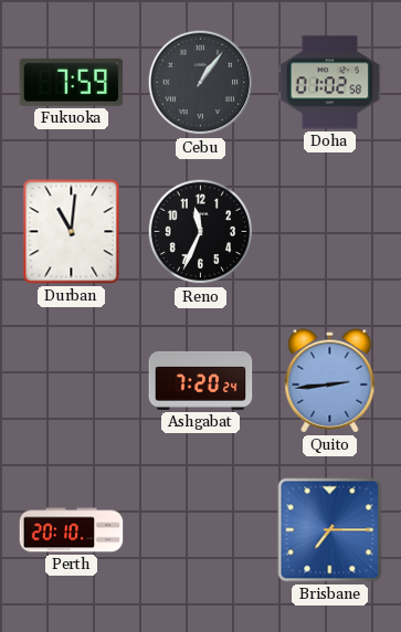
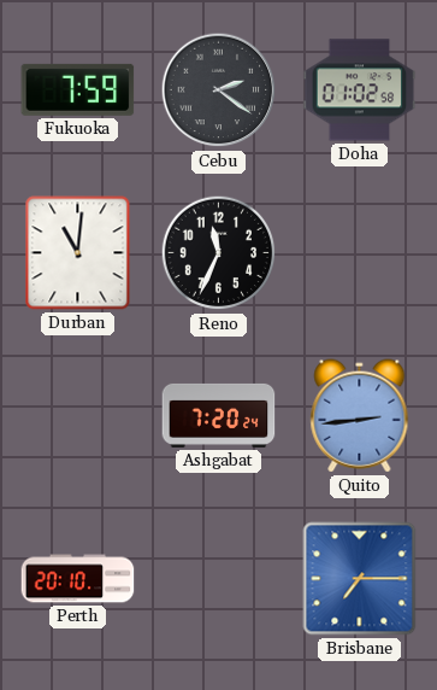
Cebu: 1:06 -> 2:21 (219, 90)
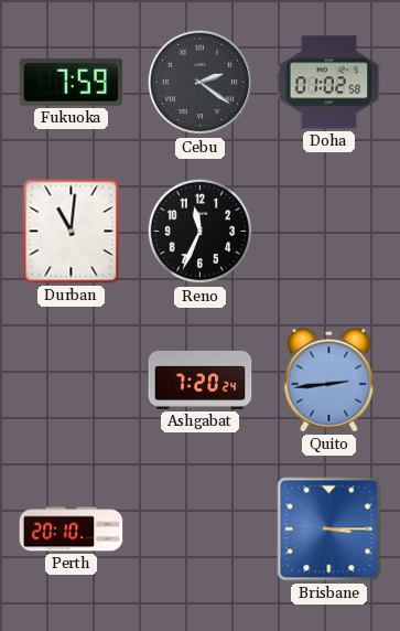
Brisbane: 7:15 -> 3:15 (329, 530)
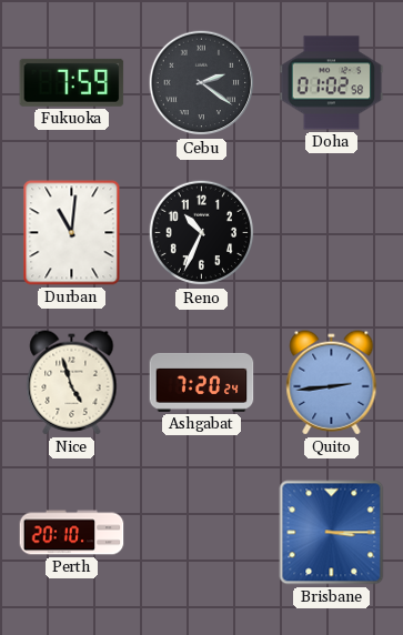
Reno: 11:34 -> 10:34 (202, 233)
Nice: none -> 4:57 (72, 383)
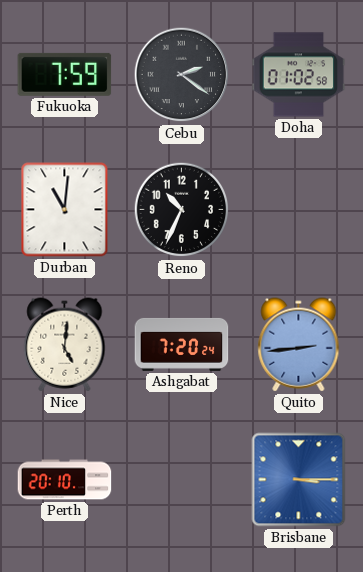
Nice: 4:57 -> 5:01 (65, 345)
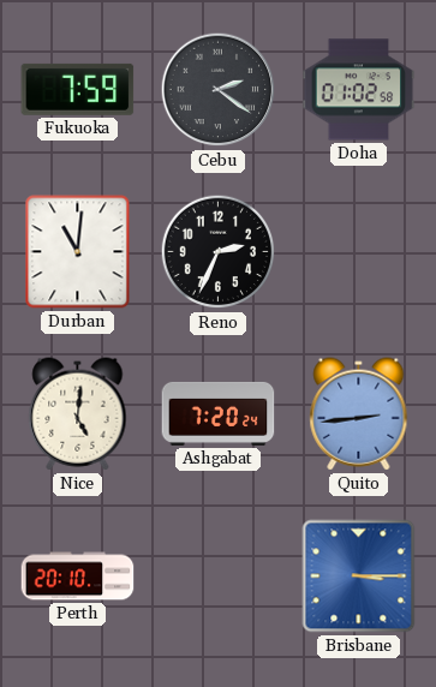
Reno: 10:34 -> 2:34 (219, 252)
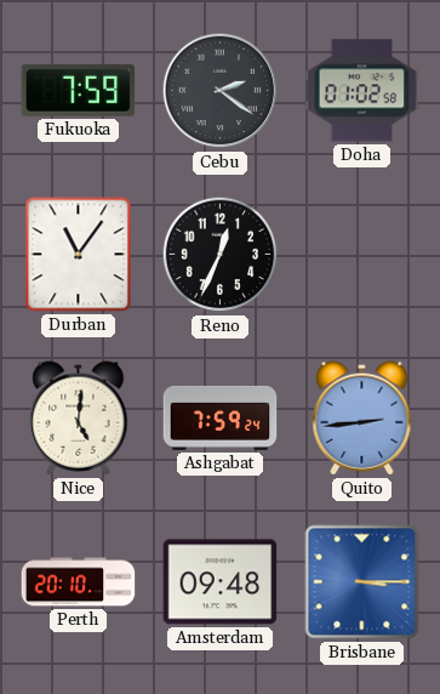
Durban: 11:01 -> 11:06 (79, 255)
Reno: 2:34 -> 12:34 (221, 255)
Ashgabat: 7:20 -> 7:59 (221, 417)
Amsterdam: none -> 09:48 (221, 582)
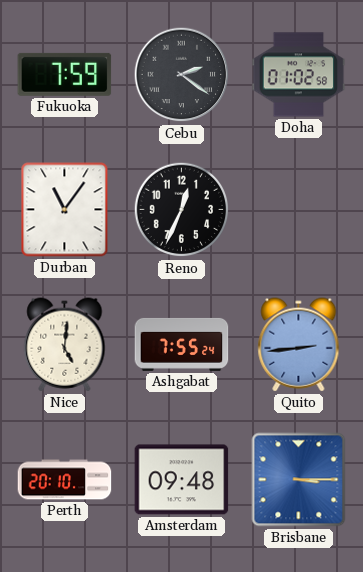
Ashgabat: 7:59 -> 7:55 (182, 344)
